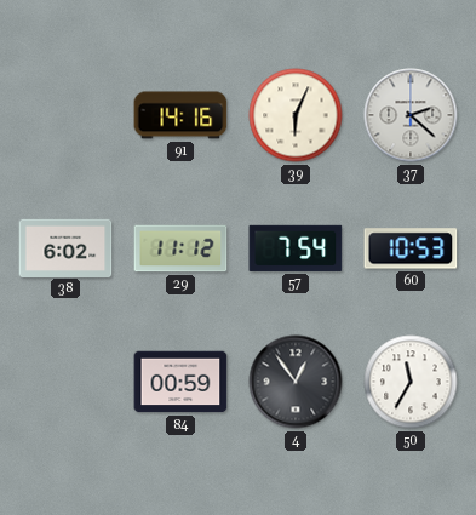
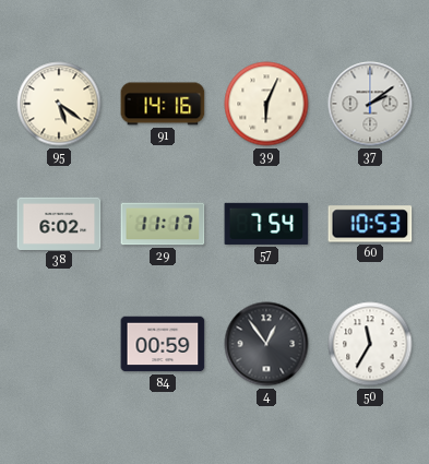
95: none -> 5:21 (59, 104)
37: 2:22 -> 2:09 (370, 104)
29: 11:12 -> 11:17 (163, 224)
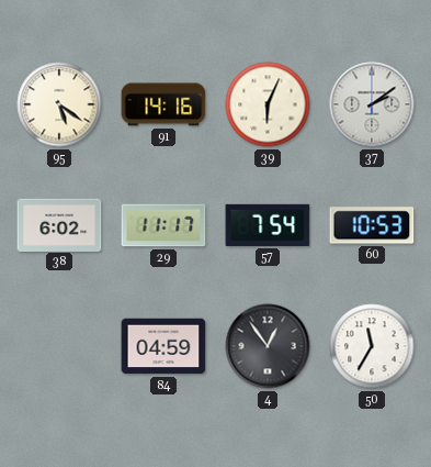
84: 00:59 -> 04:59 (163, 346)
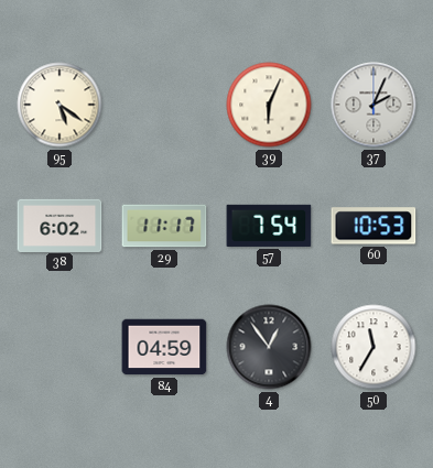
91: 14:16 -> none (163, 104)
37: 2:09 -> 2:04 (374, 105)
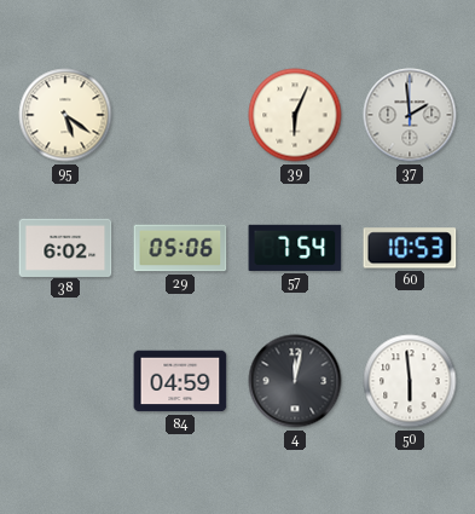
37: 2:04 -> 1:59 (410, 115)
29: 11:17 -> 05:06 (180, 248)
4: 12:54 -> 12:02 (295, 381)
50: 11:35 -> 5:59 (410, 381)
